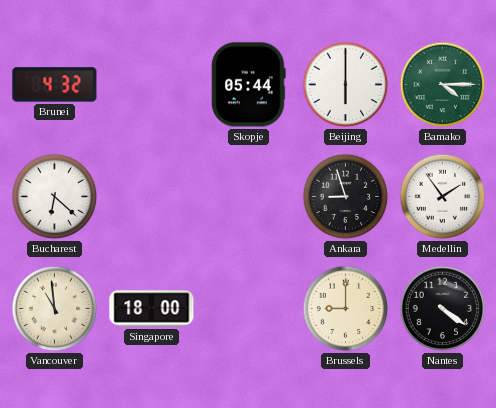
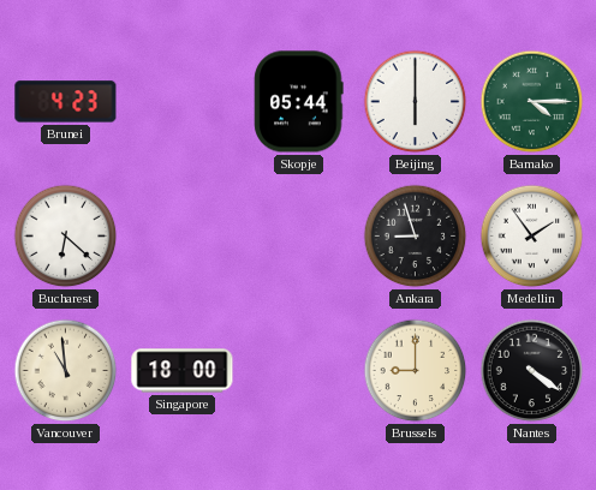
Brunei: 4:32 -> 4:23 (66, 102)
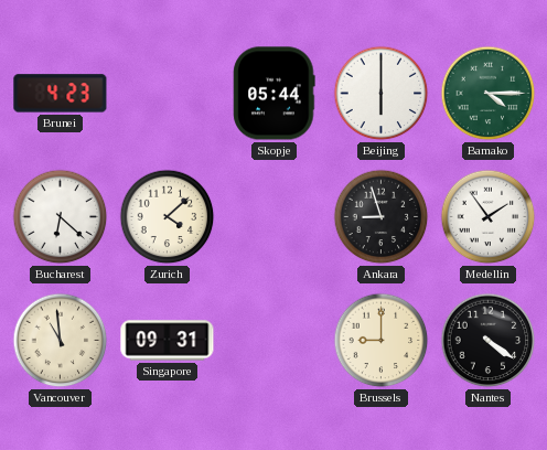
Zurich: none -> 4:08 (168, 217)
Singapore: 18:00 -> 09:31 (168, 341)
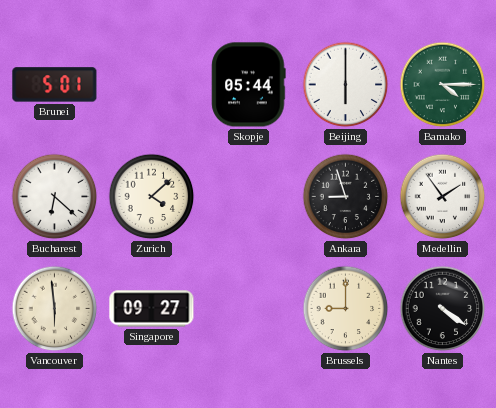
Brunei: 4:23 -> 5:01 (55, 85)
Vancouver: 10:59 -> 5:59 (55, 309)
Singapore: 09:31 -> 09:27 (152, 309)
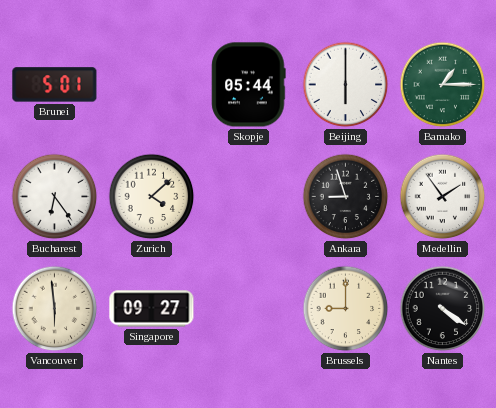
Bamako: 4:15 -> 1:15 (443, 85)
Bucharest: 6:22 -> 6:24 (55, 197)
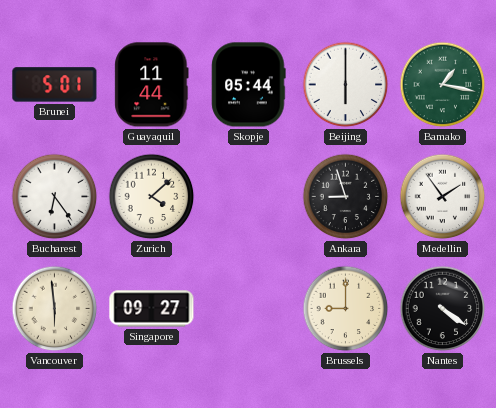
Guayaquil: none -> 11:44 (152, 85)
Bamako: 1:15 -> 1:17 (443, 85)
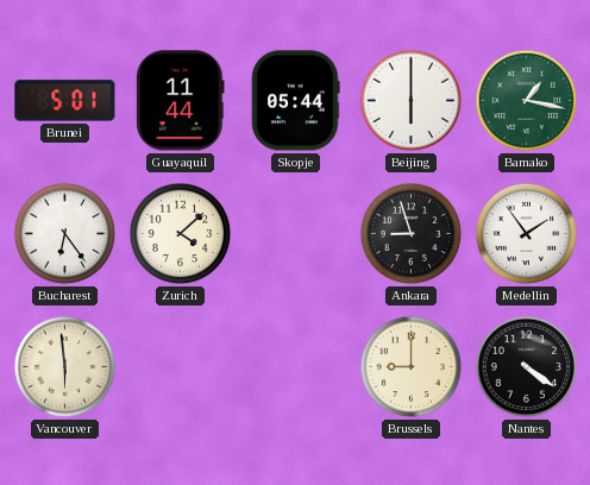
Singapore: 09:27 -> none (152, 309)
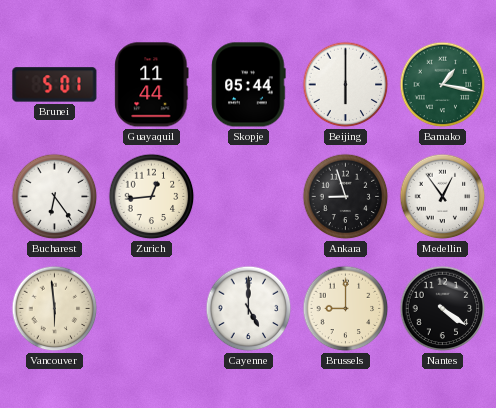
Zurich: 4:08 -> 12:44 (152, 197)
Medellin: 1:54 -> 12:54 (443, 197)
Cayenne: none -> 5:00 (249, 309)
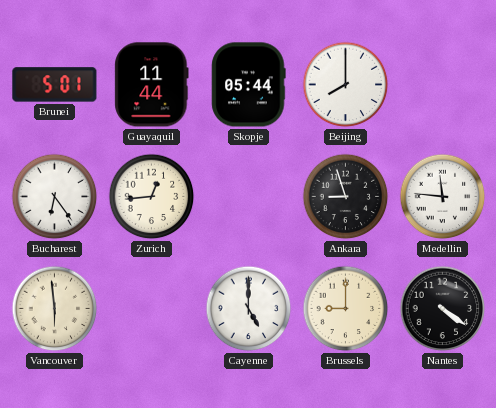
Beijing: 6:00 -> 8:00 (346, 85)
Bamako: 1:17 -> none (443, 85)
Medellin: 12:54 -> 11:46 (443, 197)
